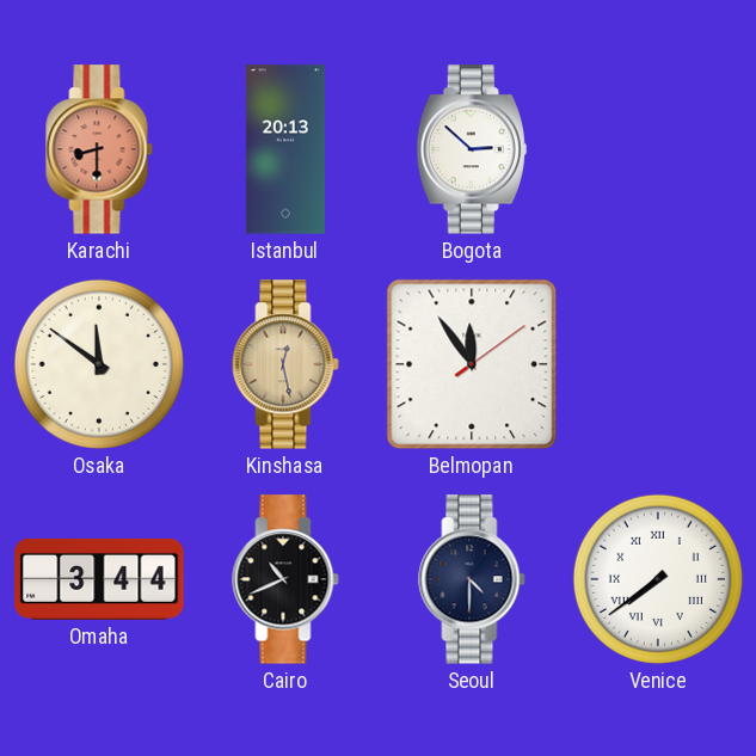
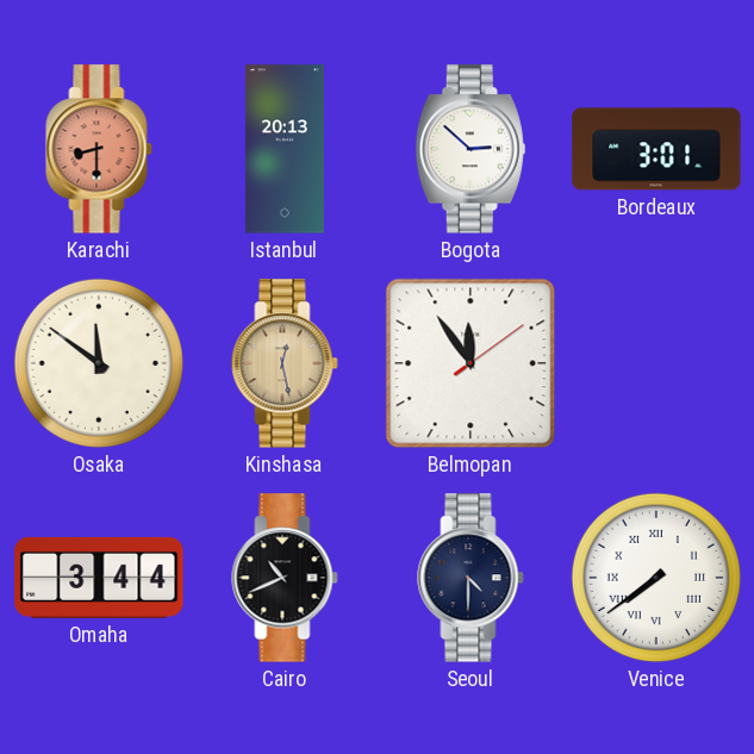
Bordeaux: none -> 3:01 (656, 149)
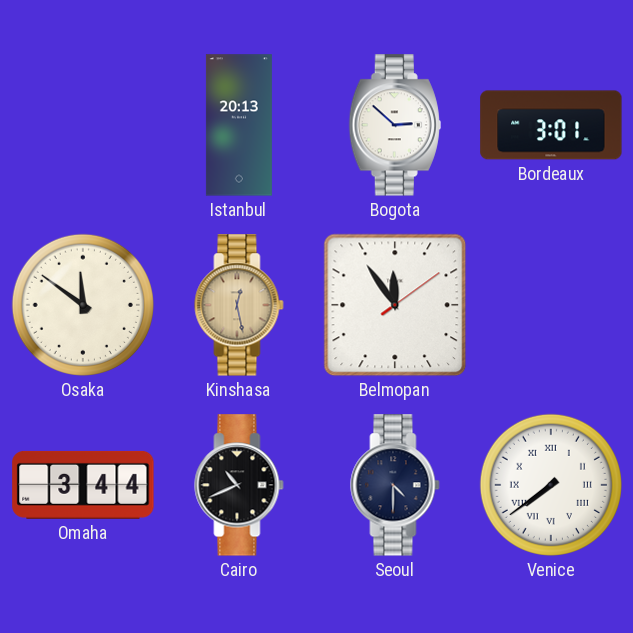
Karachi: 8:30 -> none (99, 149)
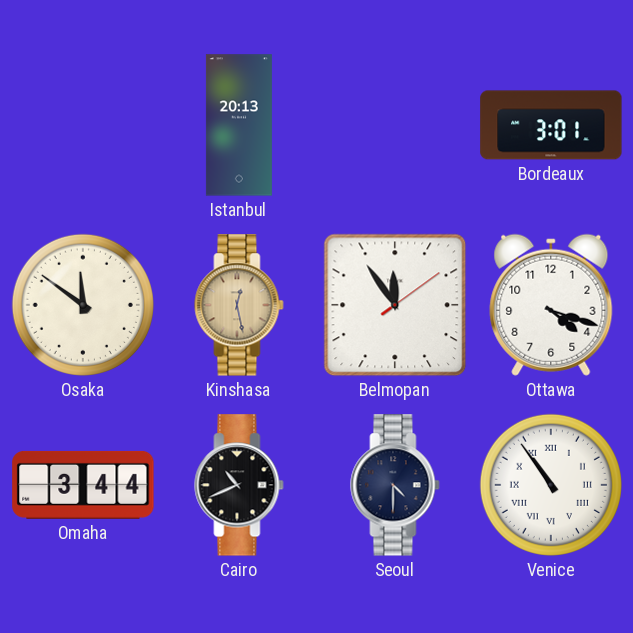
Bogota: 2:52 -> none (395, 125)
Ottawa: none -> 4:18 (551, 305)
Venice: 7:39 -> 10:54 (551, 485)
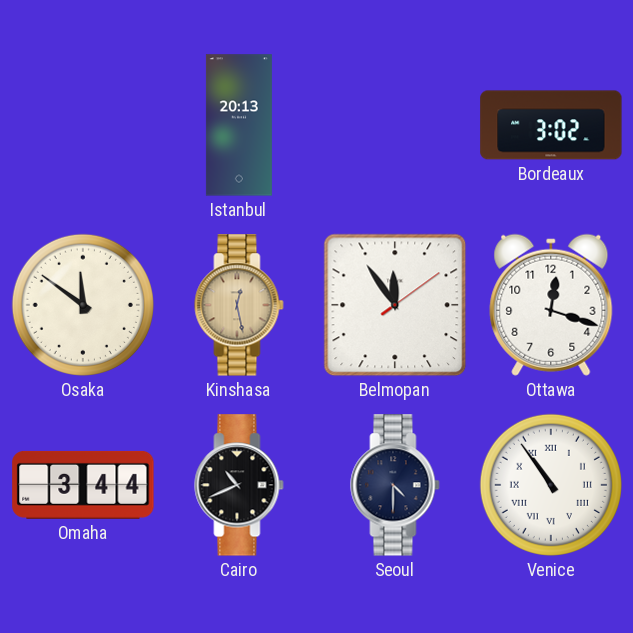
Bordeaux: 3:01 -> 3:02 (551, 125)
Ottawa: 4:18 -> 12:18 (551, 305)
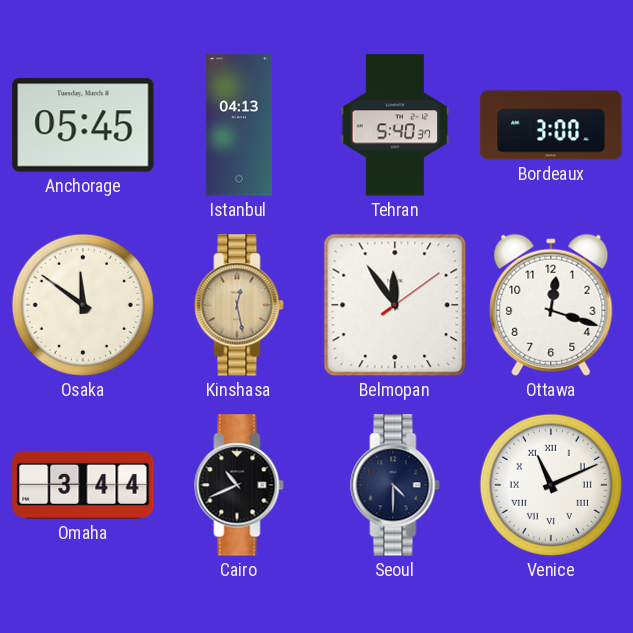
Anchorage: none -> 05:45 (83, 125)
Istanbul: 20:13 -> 04:13 (239, 125)
Tehran: none -> 5:40 (395, 125)
Bordeaux: 3:02 -> 3:00 (551, 125)
Venice: 10:54 -> 11:11 (551, 485)
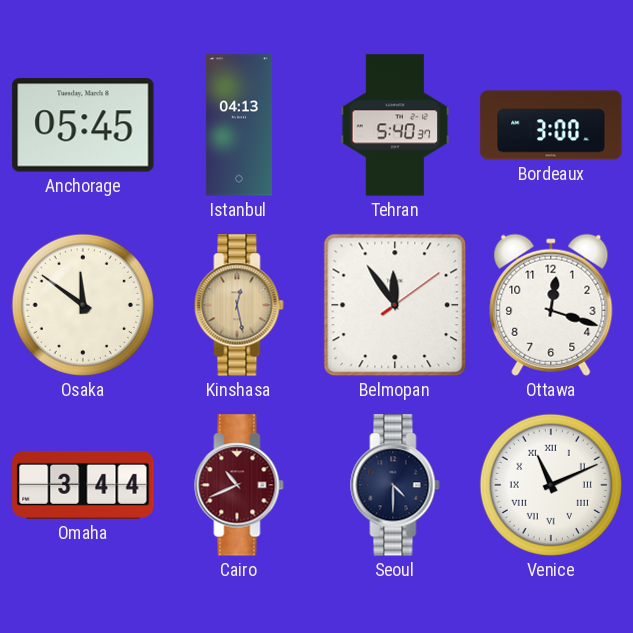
Cairo dial: black -> burgundy (239, 485)
